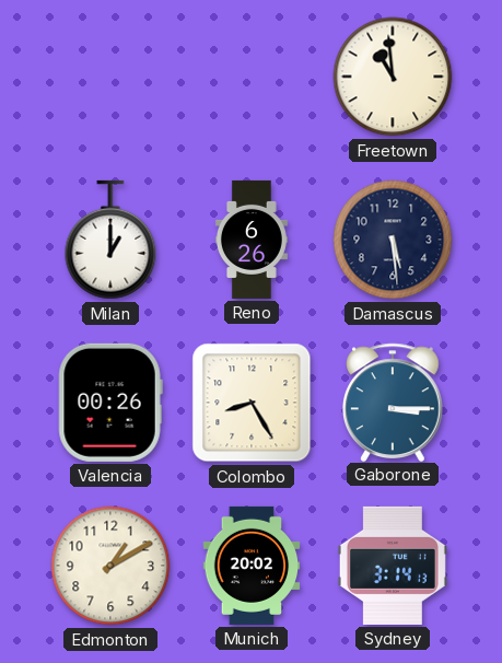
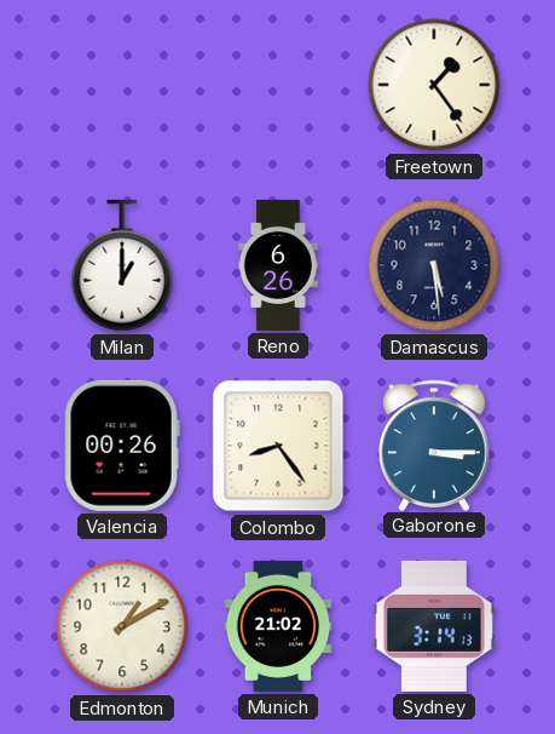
Freetown: 10:59 -> 1:24 (434, 85)
Colombo: 8:25 -> 8:24 (278, 446)
Munich: 20:02 -> 21:02 (278, 626)
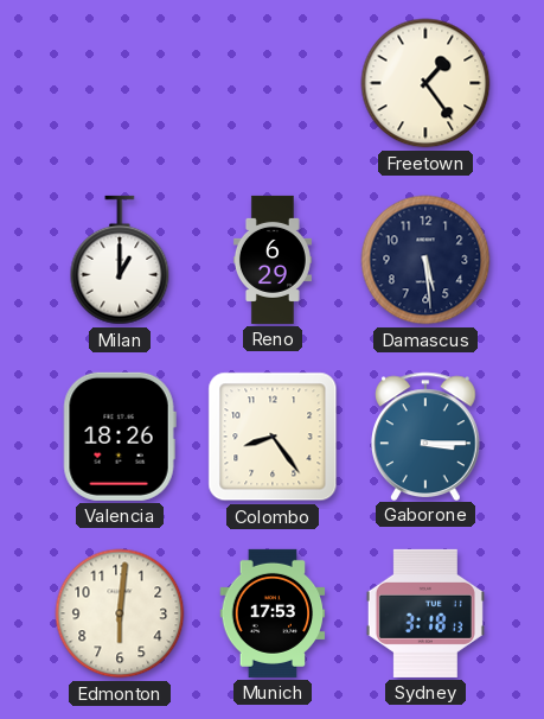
Reno: 6:26 -> 6:29 (273, 260)
Valencia: 00:26 -> 18:26 (120, 437)
Edmonton: 1:10 -> 6:01 (120, 613)
Munich: 21:02 -> 17:53 (273, 613)
Sydney: 3:14 -> 3:18 (425, 613)
